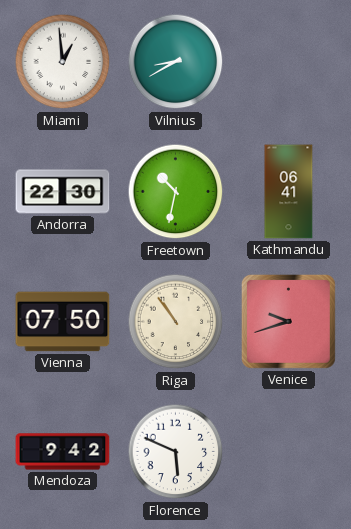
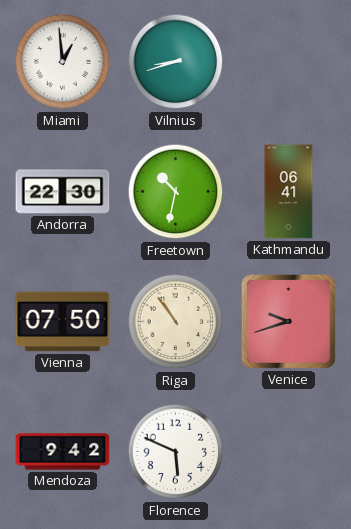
Vilnius: 8:40 -> 8:42 (176, 62)
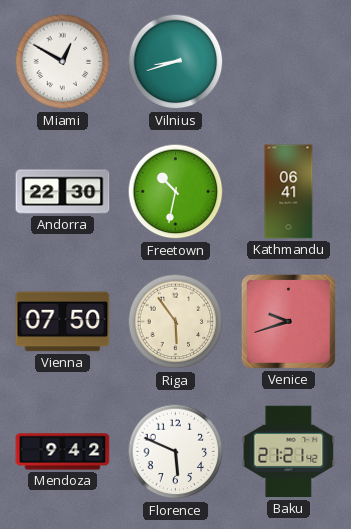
Miami: 12:59 -> 12:50 (63, 62)
Riga: 10:54 -> 5:54 (176, 322)
Baku: none -> 21:21 (289, 452)
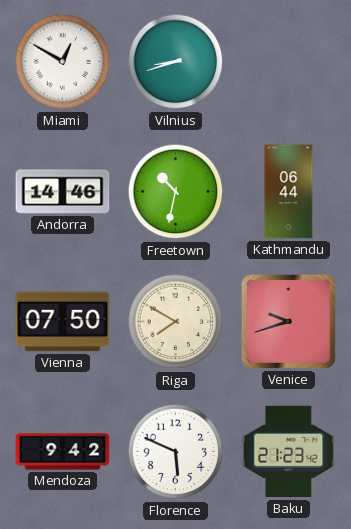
Andorra: 22:30 -> 14:46 (63, 192)
Kathmandu: 06:41 -> 06:44 (289, 192)
Riga: 5:54 -> 7:50 (176, 322)
Baku: 21:21 -> 21:23 (289, 452)
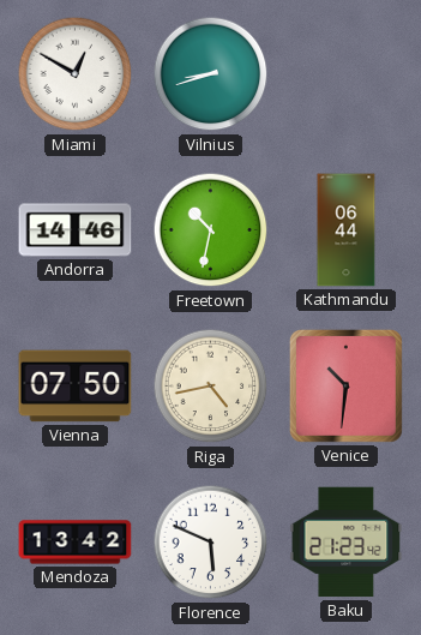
Riga: 7:50 -> 4:43 (211, 387)
Venice: 9:42 -> 10:31 (345, 385)
Mendoza: 9:42 -> 13:42 (76, 543)
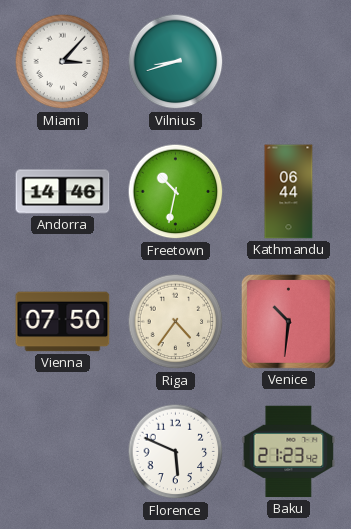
Miami: 12:50 -> 3:07 (63, 62)
Riga: 4:43 -> 4:36 (176, 322)
Mendoza: 13:42 -> none (76, 543)
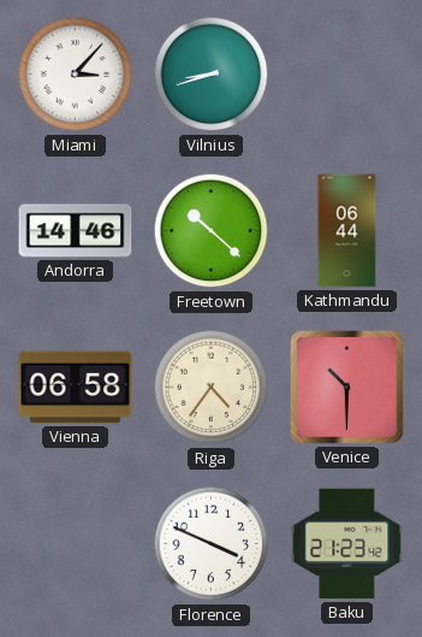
Freetown: 10:32 -> 10:22 (212, 231)
Vienna: 07:50 -> 06:58 (76, 388)
Venice: 10:31 -> 10:30 (346, 387)
Florence: 5:49 -> 3:49 (212, 544)
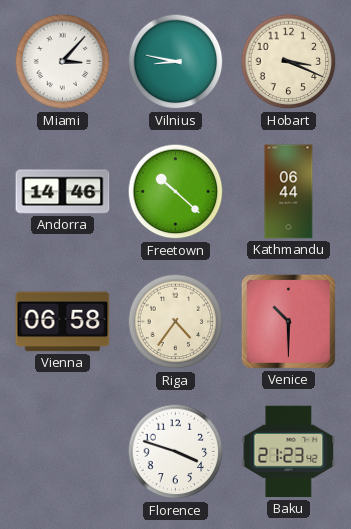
Vilnius: 8:42 -> 8:47 (176, 62)
Hobart: none -> 3:19 (289, 62)
Florence: 3:49 -> 3:48 (176, 452)
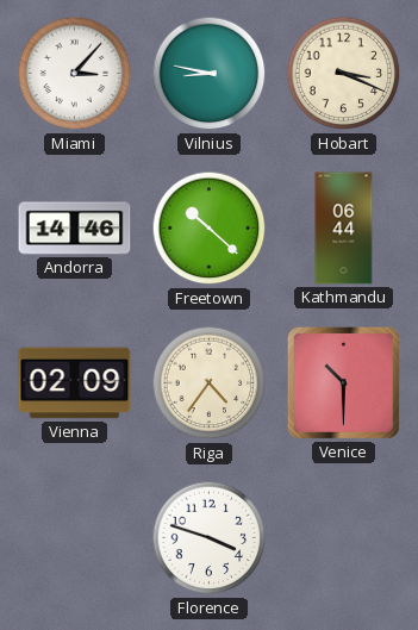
Vienna: 06:58 -> 02:09 (75, 383)
Baku: 21:23 -> none (289, 452)
